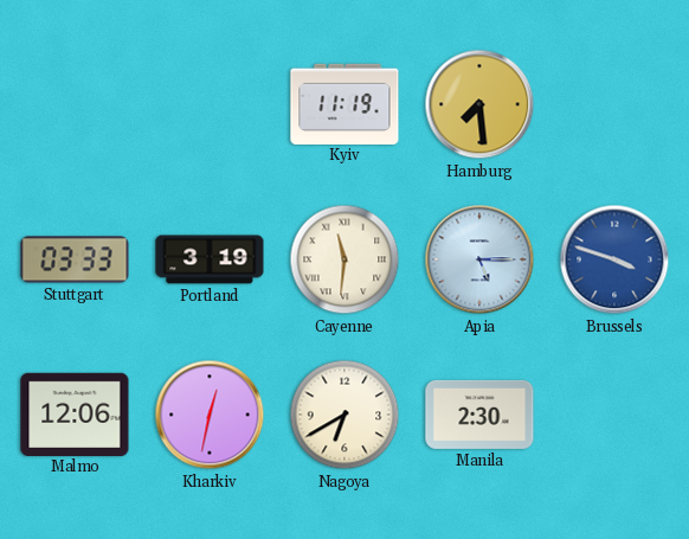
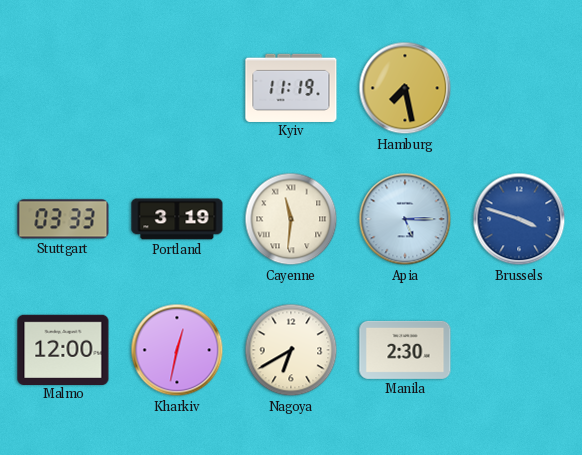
Hamburg: 7:29 -> 7:28 (405, 88)
Malmo: 12:06 -> 12:00 (63, 349)
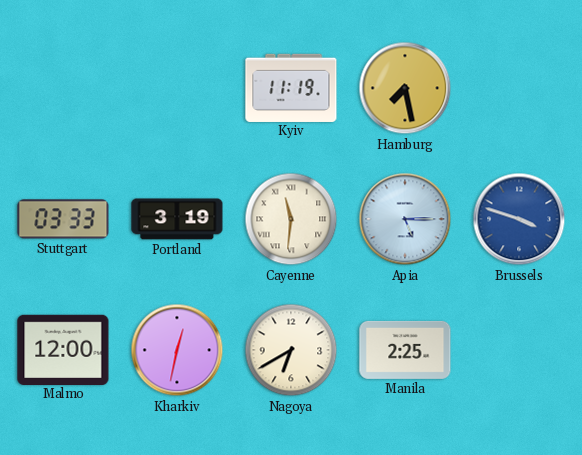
Manila: 2:30 -> 2:25 (405, 350)
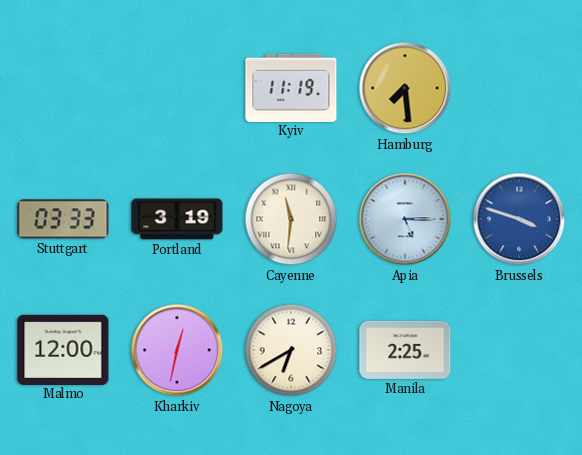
Hamburg: 7:28 -> 7:29 (405, 88)
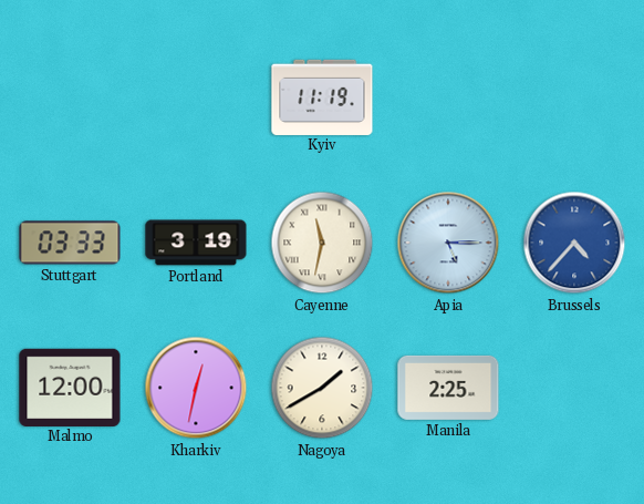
Hamburg: 7:29 -> none (405, 88)
Cayenne: 11:31 -> 11:32 (322, 243)
Brussels: 3:48 -> 4:37 (574, 243)
Nagoya: 6:40 -> 1:40 (322, 388)
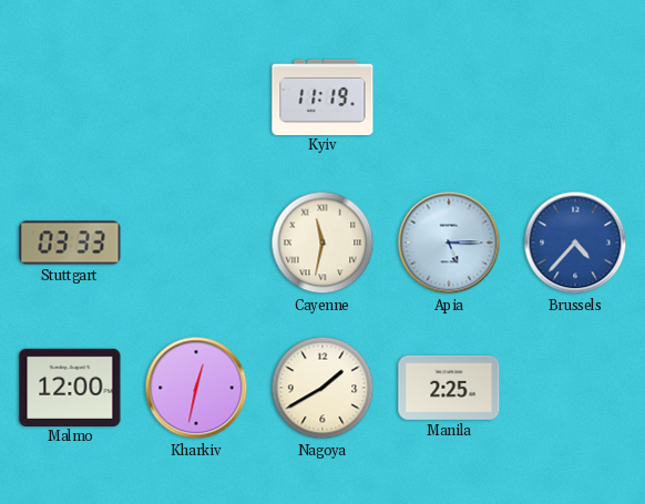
Portland: 3:19 -> none (196, 243)
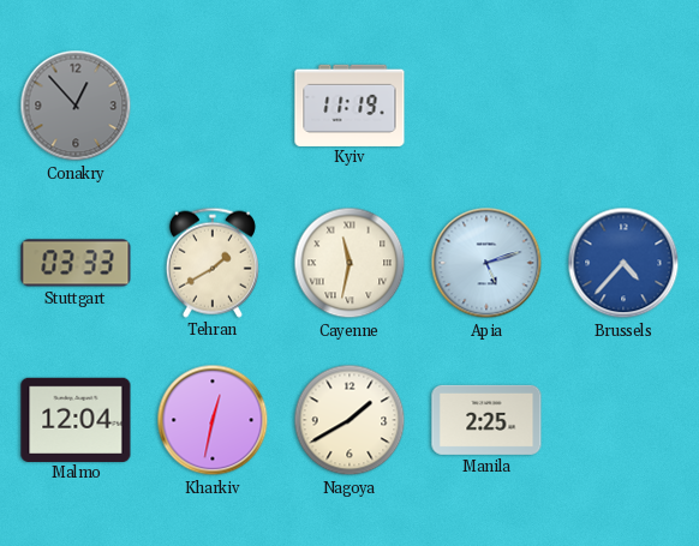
Conakry: none -> 12:53 (76, 106)
Tehran: none -> 1:40 (213, 263)
Apia: 5:15 -> 5:12 (486, 263)
Malmo: 12:00 -> 12:04 (76, 419)
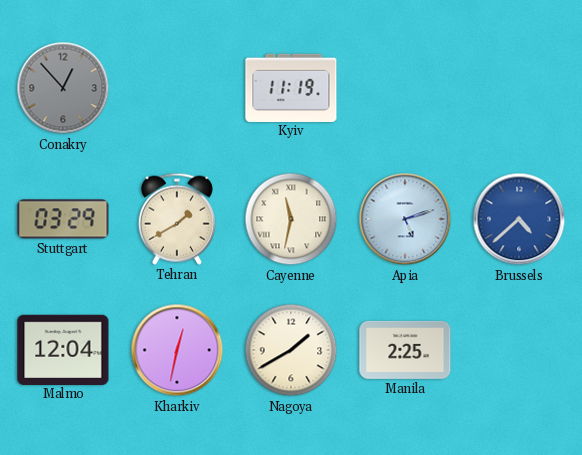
Stuttgart: 03:33 -> 03:29 (63, 219)
Brussels: 4:37 -> 4:38 (519, 219)
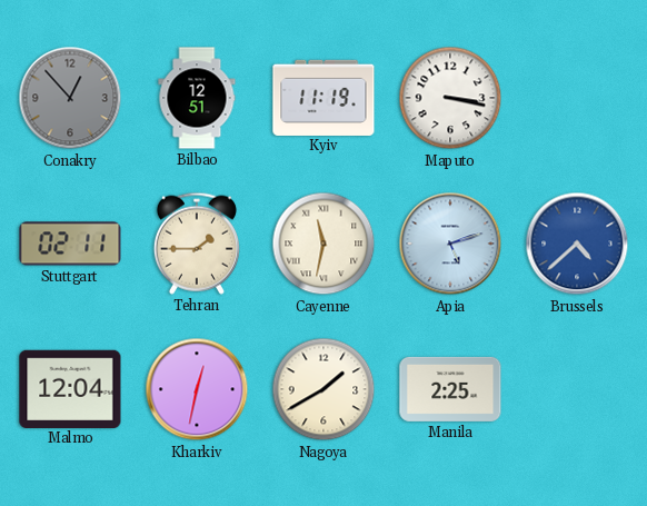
Bilbao: none -> 12:51 (197, 98)
Maputo: none -> 3:17 (450, 98)
Stuttgart: 03:29 -> 02:11 (70, 244)
Tehran: 1:40 -> 1:45 (197, 244)
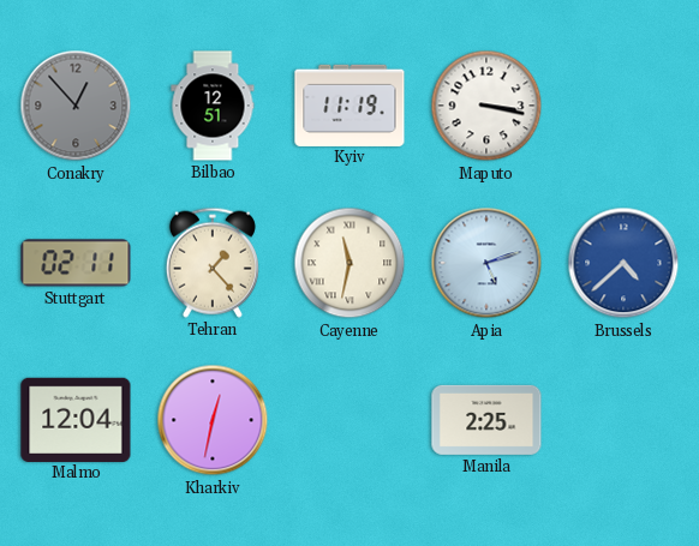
Tehran: 1:45 -> 1:23 (213, 263)
Nagoya: 1:40 -> none (323, 389)
